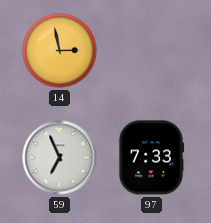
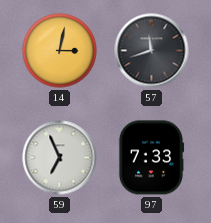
14: 2:58 -> 3:02 (60, 51)
57: none -> 11:42 (152, 51)
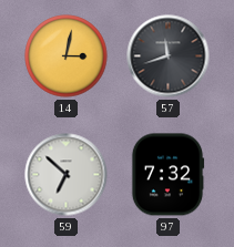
59: 6:56 -> 6:52 (67, 175)
97: 7:33 -> 7:32 (167, 175)
